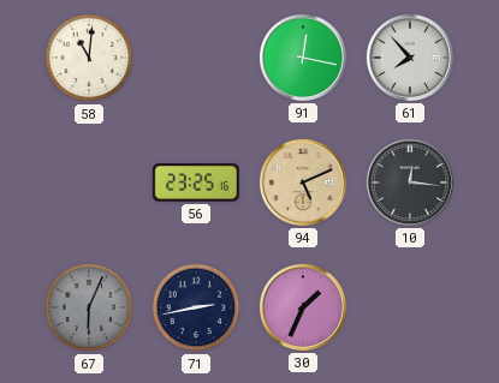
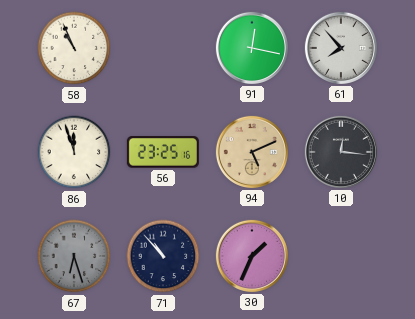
58: 11:01 -> 10:56 (74, 48)
86: none -> 11:57 (74, 152)
67: 6:04 -> 6:27 (74, 256)
71: 2:43 -> 10:53 (163, 256)
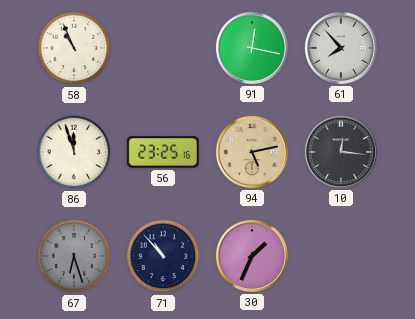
94: 5:11 -> 5:13 (252, 152)
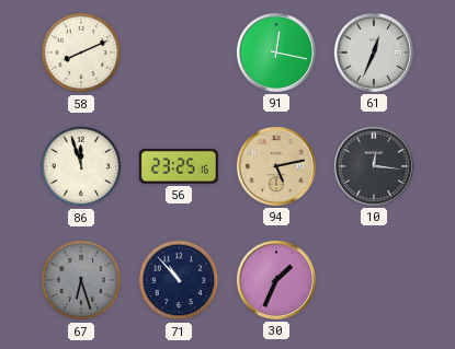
58: 10:56 -> 8:11 (81, 53)
61: 7:53 -> 12:34 (374, 53)
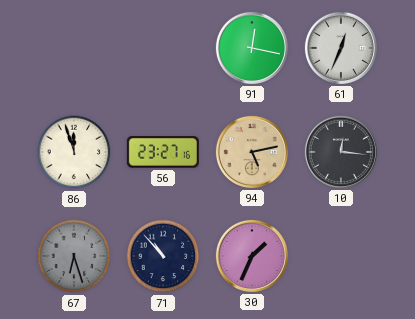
58: 8:11 -> none (81, 53)
56: 23:25 -> 23:27 (163, 152)
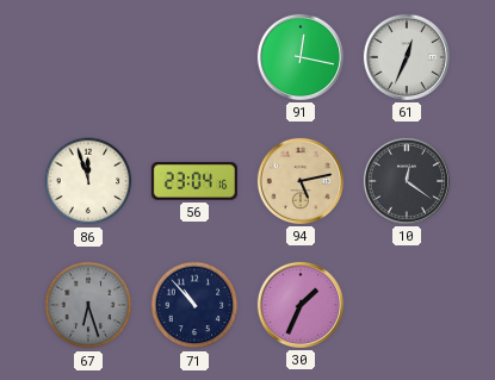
56: 23:27 -> 23:04 (194, 181)
10: 12:16 -> 12:21 (407, 181)
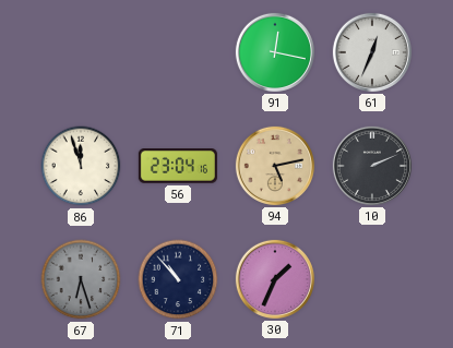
10: 12:21 -> 2:11 (372, 166)
